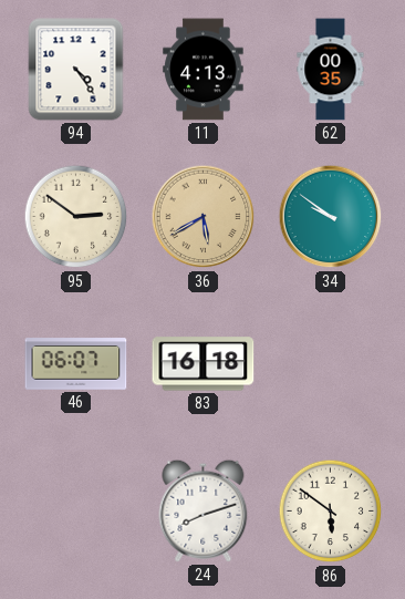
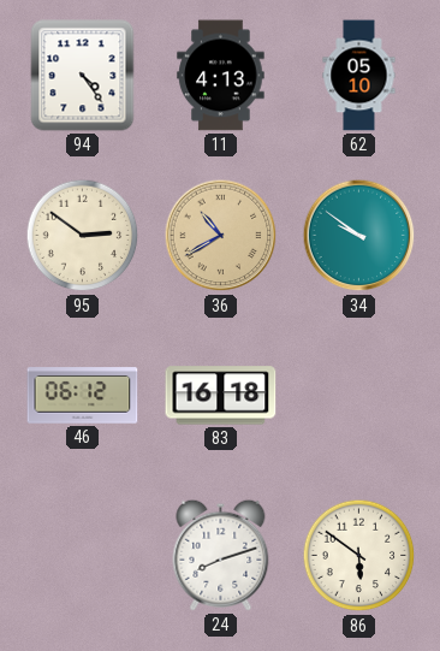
62: 00:35 -> 05:10 (359, 76)
36: 5:40 -> 10:40 (221, 236)
46: 06:07 -> 06:12 (83, 396)
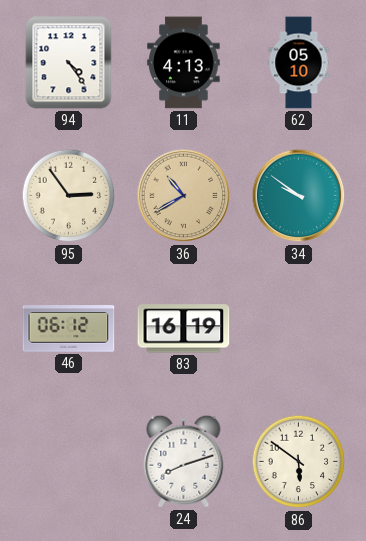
95: 2:51 -> 2:54 (69, 196)
83: 16:18 -> 16:19 (184, 329)
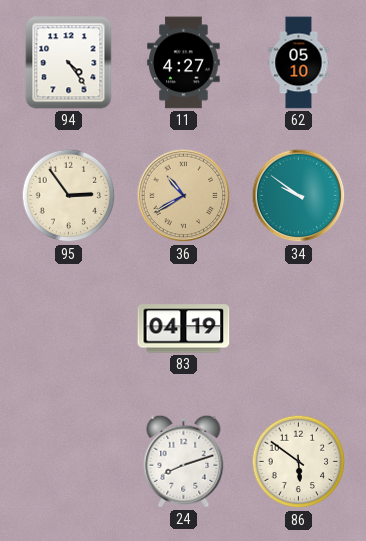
11: 4:13 -> 4:27 (184, 63)
46: 06:12 -> none (69, 329)
83: 16:19 -> 04:19 (184, 329)
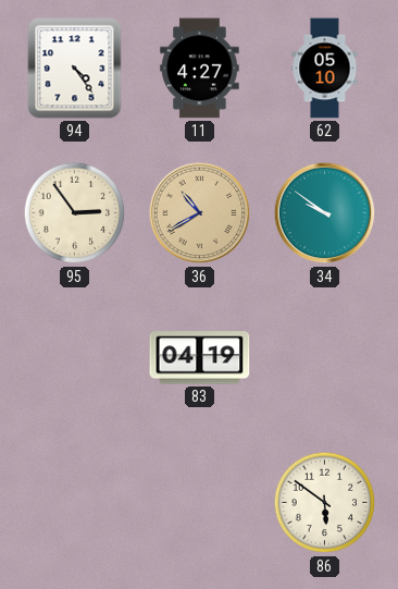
24: 8:12 -> none (184, 461)
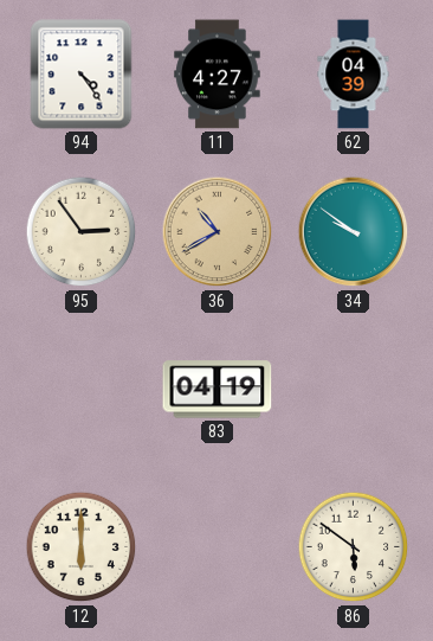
62: 05:10 -> 04:39 (354, 75)
12: none -> 6:00 (82, 547)
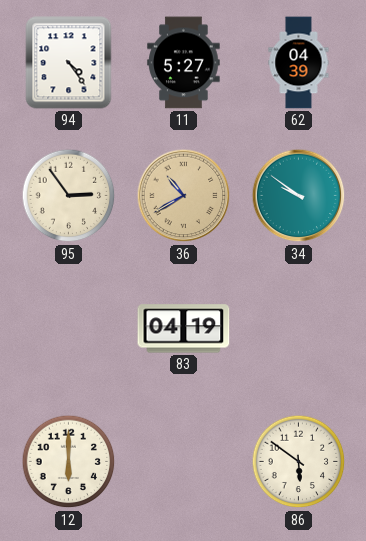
11: 4:27 -> 5:27 (184, 63)
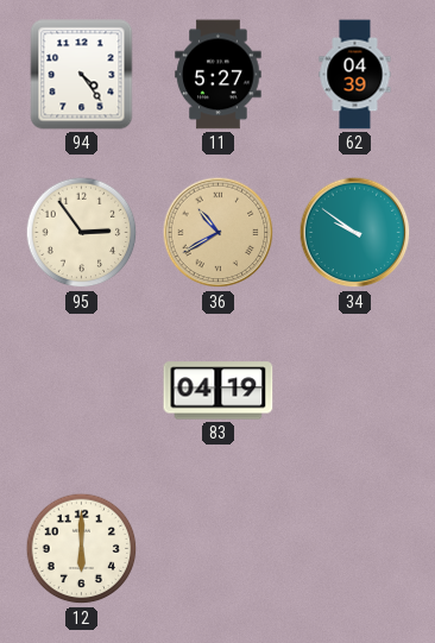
86: 5:51 -> none (299, 462)
